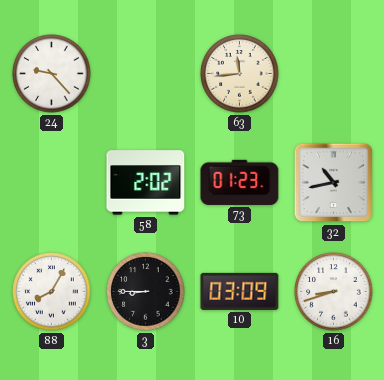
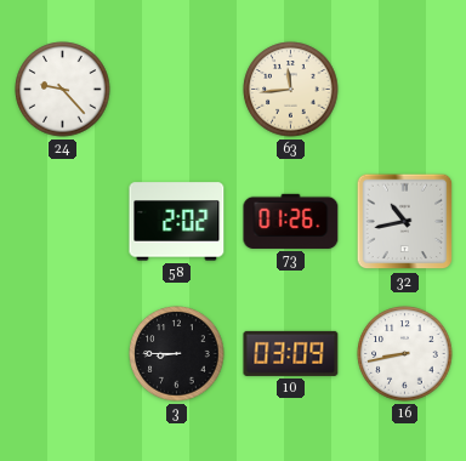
73: 01:23 -> 01:26 (291, 221)
88: 8:05 -> none (52, 292)
16: 8:42 -> 8:43 (405, 354)
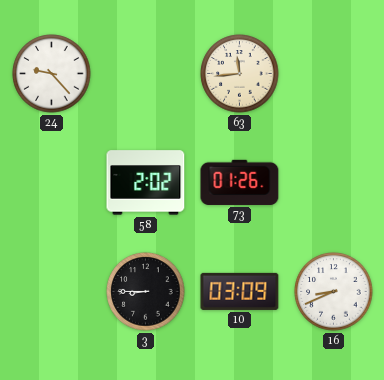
32: 10:43 -> none (405, 222)
16: 8:43 -> 8:41 (334, 292)
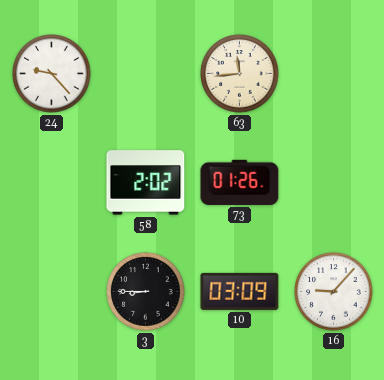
16: 8:41 -> 9:07 (334, 292)
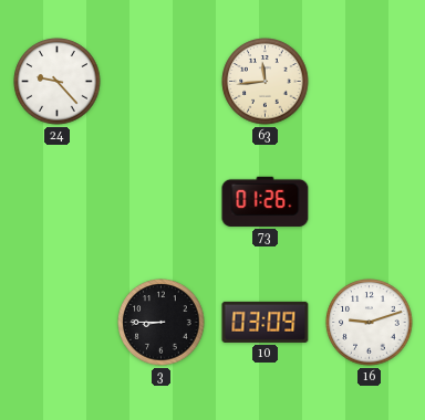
58: 2:02 -> none (146, 183)
16: 9:07 -> 9:12 (370, 323)
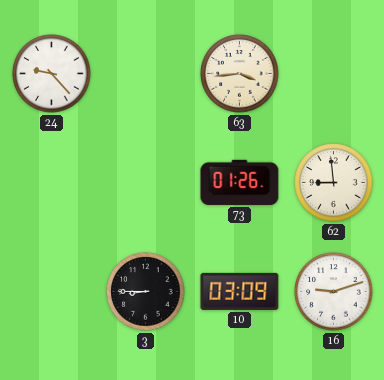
63: 11:44 -> 3:44 (240, 74)
62: none -> 8:59 (334, 183)
